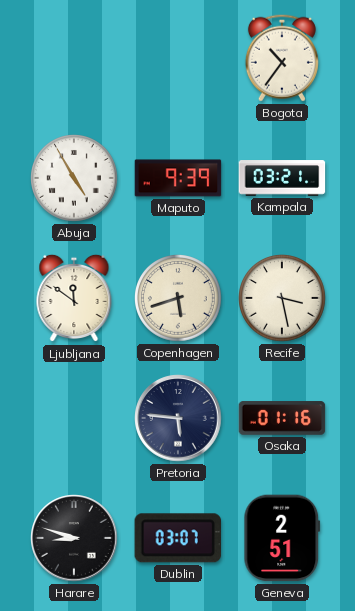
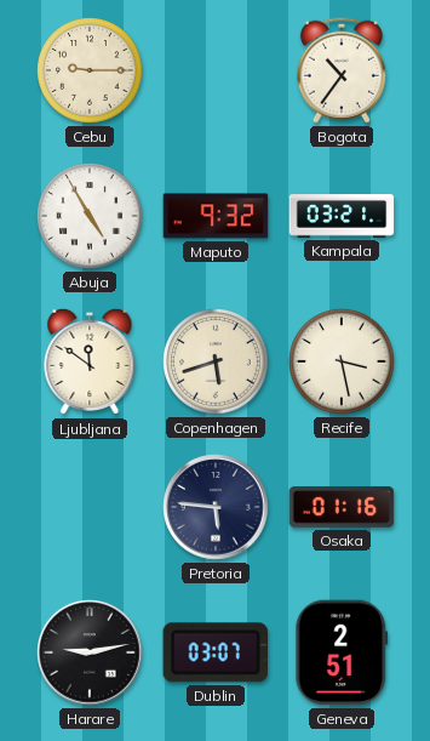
Cebu: none -> 9:15 (90, 70)
Maputo: 9:39 -> 9:32 (216, 216)
Harare: 8:48 -> 9:13 (90, 652)
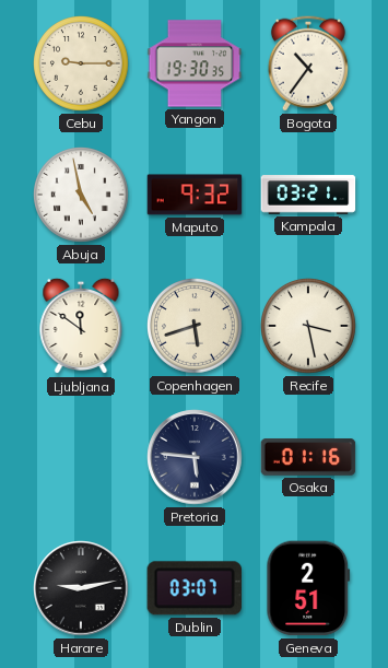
Yangon: none -> 19:30 (195, 63)
Abuja: 4:55 -> 4:58 (81, 195)
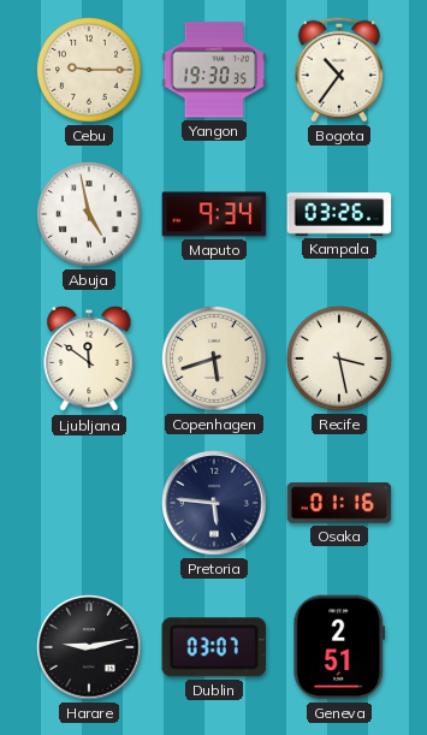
Maputo: 9:32 -> 9:34 (214, 214)
Kampala: 03:21 -> 03:26 (339, 214)
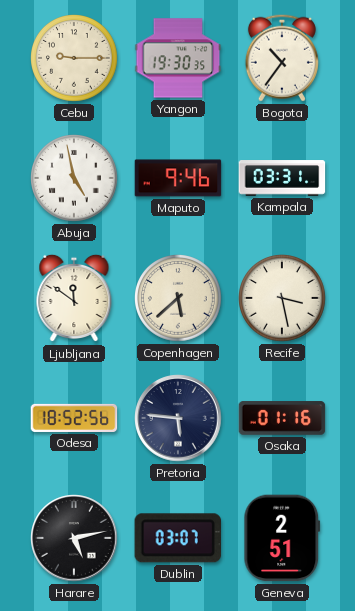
Maputo: 9:34 -> 9:46 (178, 178)
Kampala: 03:26 -> 03:31 (282, 178)
Copenhagen: 5:42 -> 5:38 (178, 298)
Odesa: none -> 18:52 (74, 418)
Harare: 9:13 -> 5:13 (74, 538)
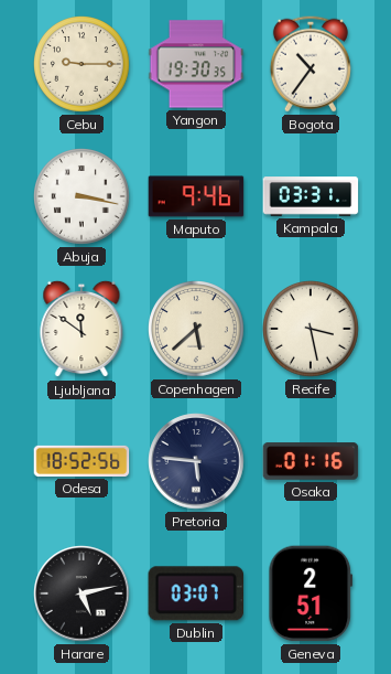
Abuja: 4:58 -> 3:17 (82, 196)
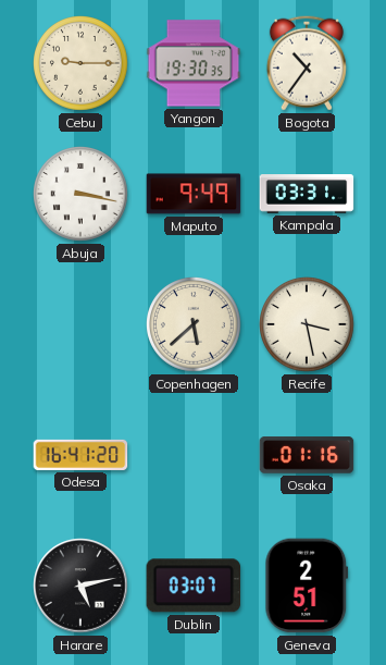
Maputo: 9:46 -> 9:49 (194, 194)
Ljubljana: 11:51 -> none (82, 329)
Odesa: 18:52 -> 16:41 (80, 455)
Pretoria: 5:46 -> none (196, 461)
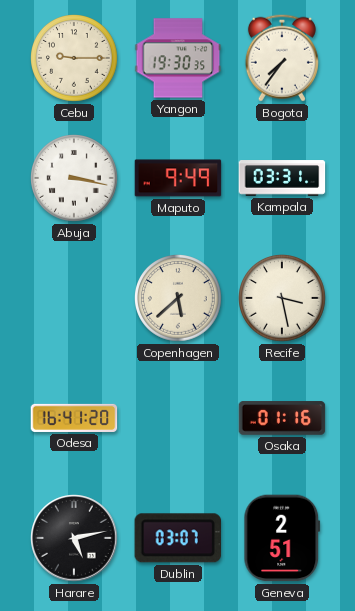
Bogota: 10:36 -> 7:36 (282, 58)
